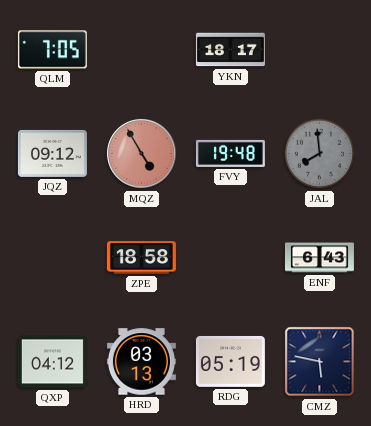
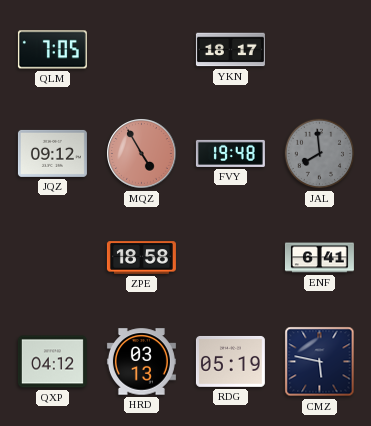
ENF: 6:43 -> 6:41 (319, 258)
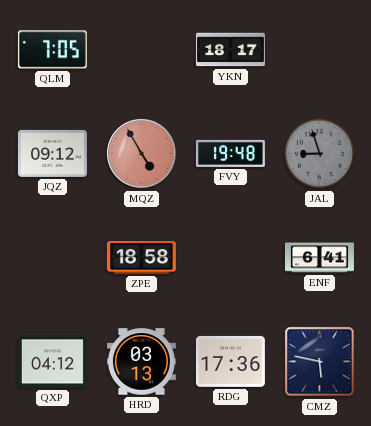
JAL: 7:59 -> 8:57 (320, 154)
RDG: 05:19 -> 17:36 (230, 362)
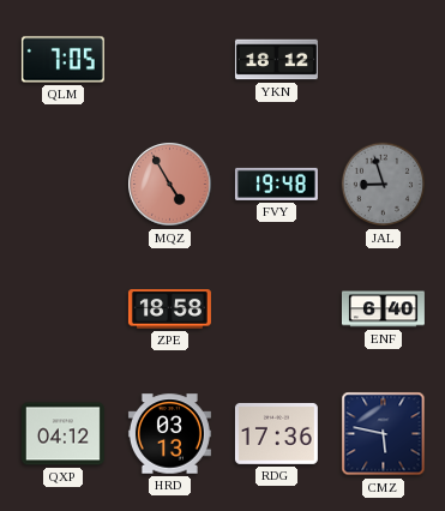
YKN: 18:17 -> 18:12 (276, 60)
JQZ: 09:12 -> none (52, 153)
ENF: 6:41 -> 6:40 (383, 309)
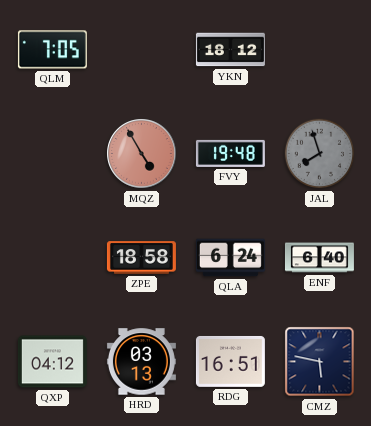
JAL: 8:57 -> 7:57 (320, 154)
QLA: none -> 6:24 (230, 258)
RDG: 17:36 -> 16:51 (230, 362)
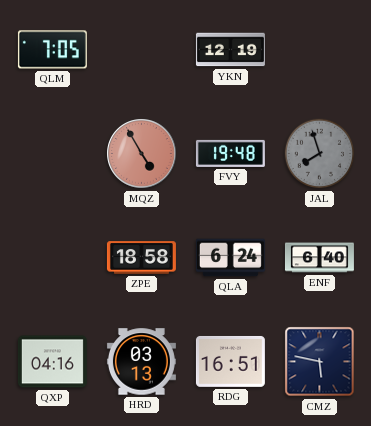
YKN: 18:12 -> 12:19 (230, 50)
QXP: 04:12 -> 04:16 (52, 362)
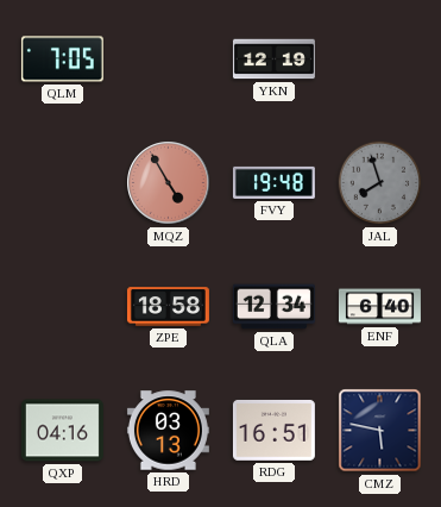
QLA: 6:24 -> 12:34 (273, 307)
